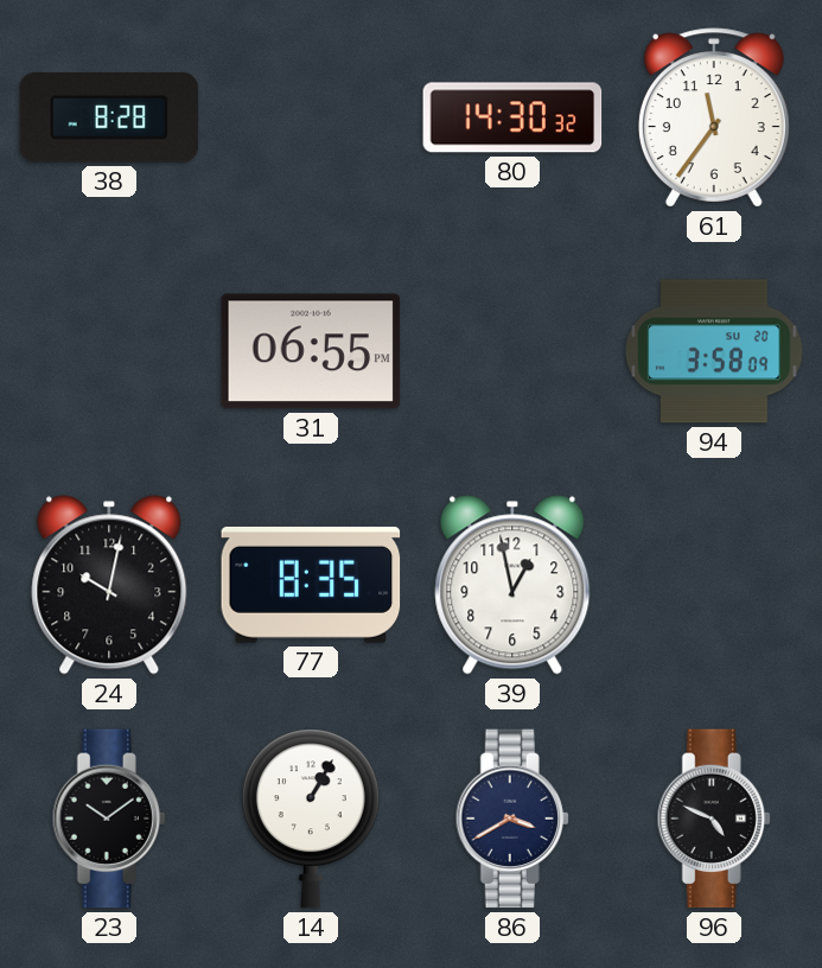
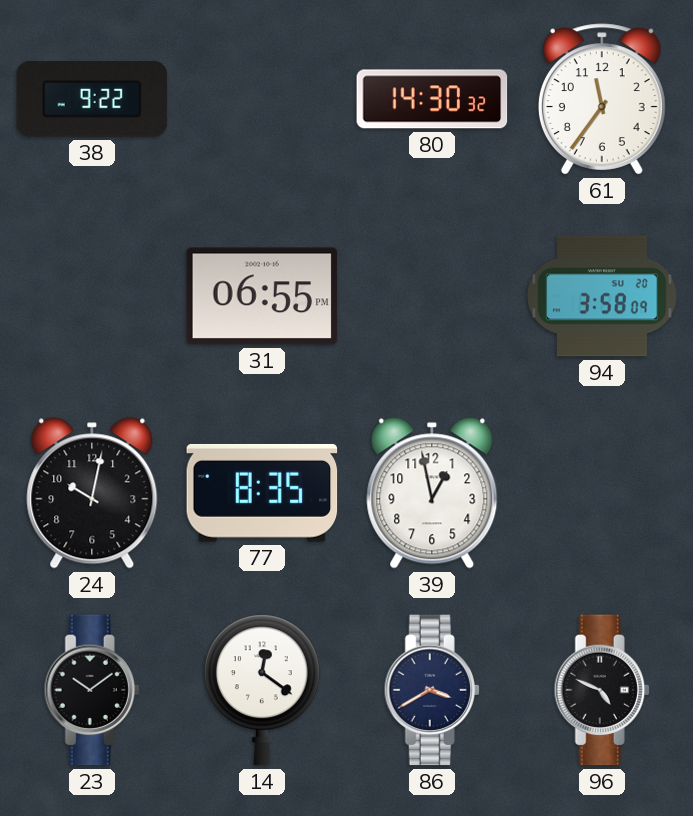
38: 8:28 -> 9:22 (92, 100)
14: 1:05 -> 12:21 (262, 690)
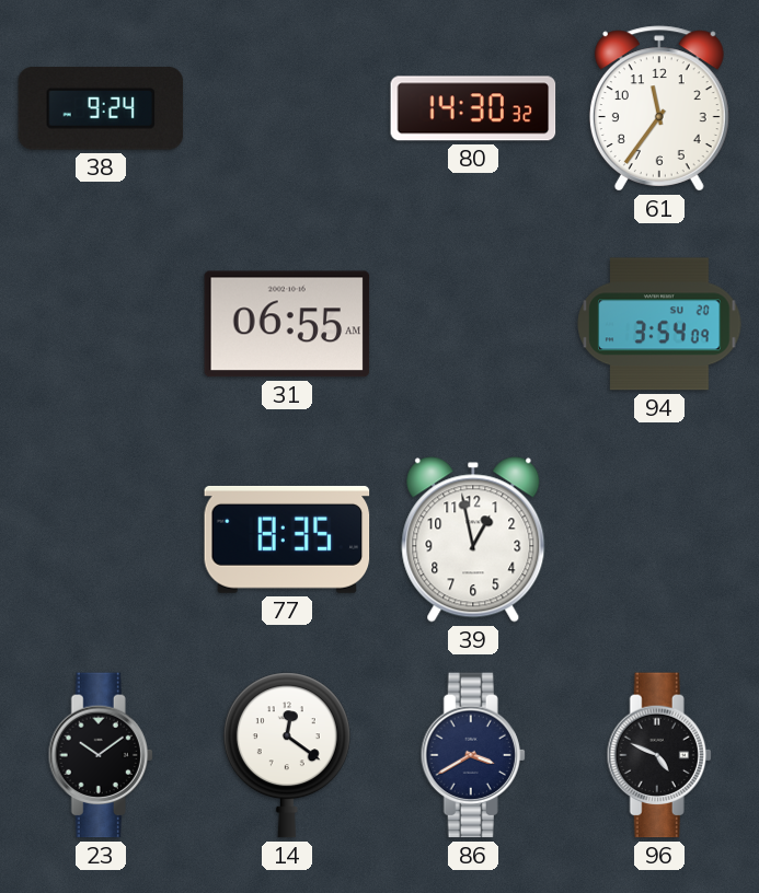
38: 9:22 -> 9:24 (101, 109)
31: 06:55 PM -> 06:55 AM (287, 324)
94: 3:58 -> 3:54 (659, 324)
24: 10:02 -> none (92, 493)
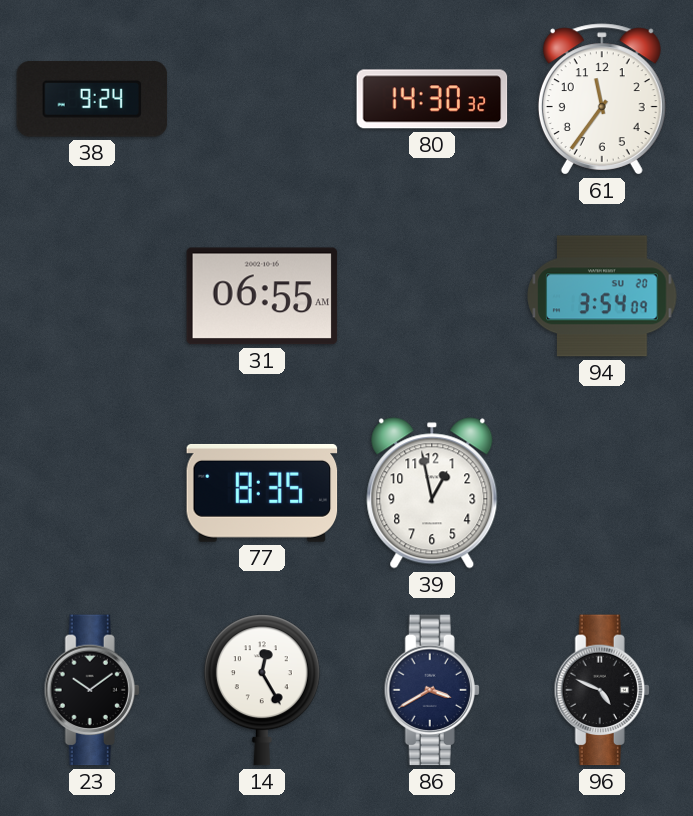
14: 12:21 -> 12:25 (262, 690)
